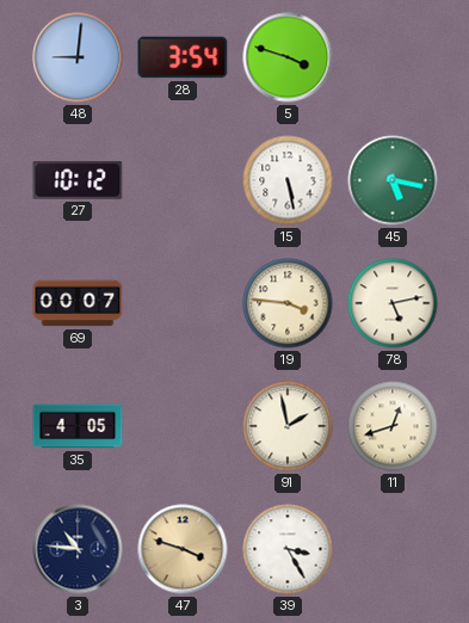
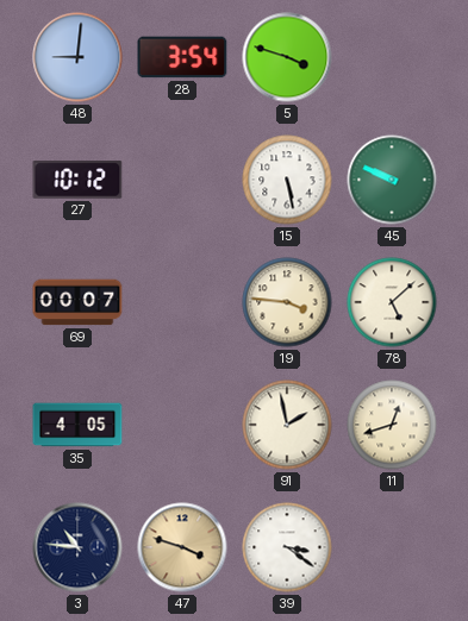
45: 5:17 -> 9:49 (392, 180)
78: 5:13 -> 5:08 (392, 302)
39: 3:25 -> 3:21 (287, 547)
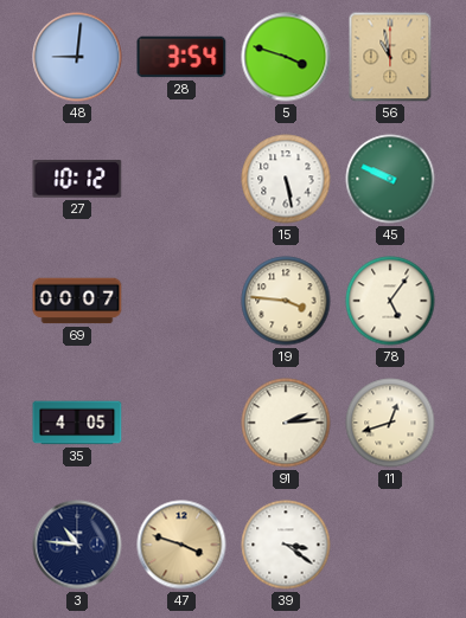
56: none -> 10:58 (390, 57)
78: 5:08 -> 5:06 (390, 301)
91: 1:58 -> 2:14 (286, 423)
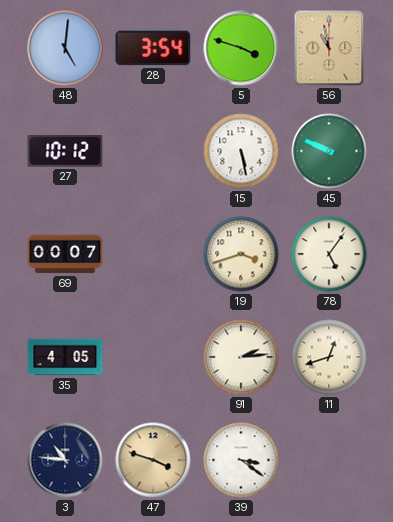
48: 9:01 -> 5:01 (65, 48)
19: 3:46 -> 3:42 (241, 254)
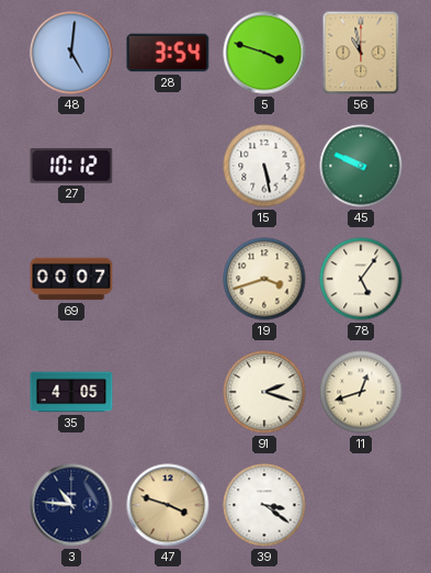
91: 2:14 -> 2:18 (264, 392)
